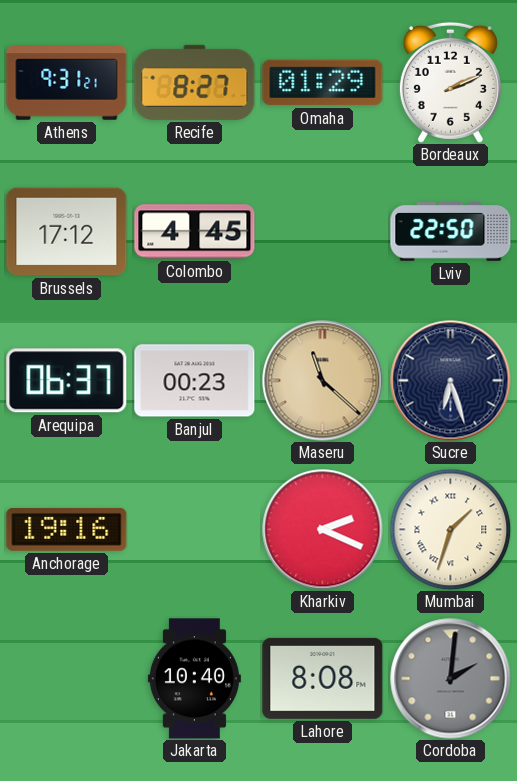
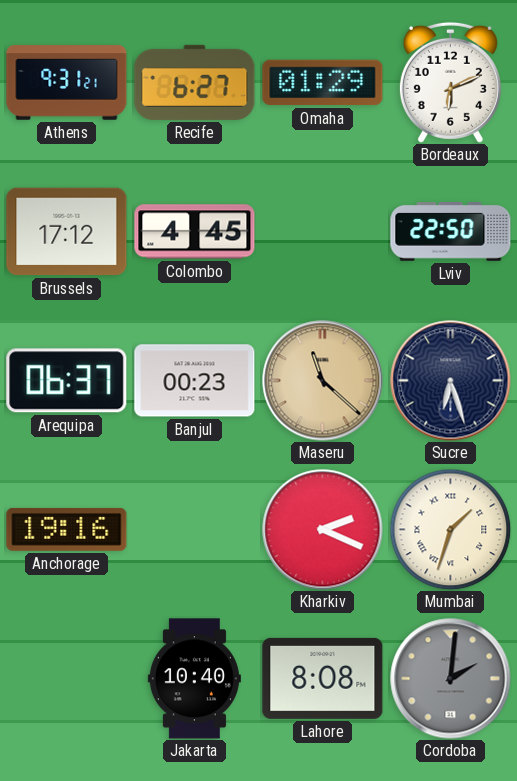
Recife: 8:27 -> 6:27 (195, 82)
Bordeaux: 2:11 -> 6:11 (450, 82)
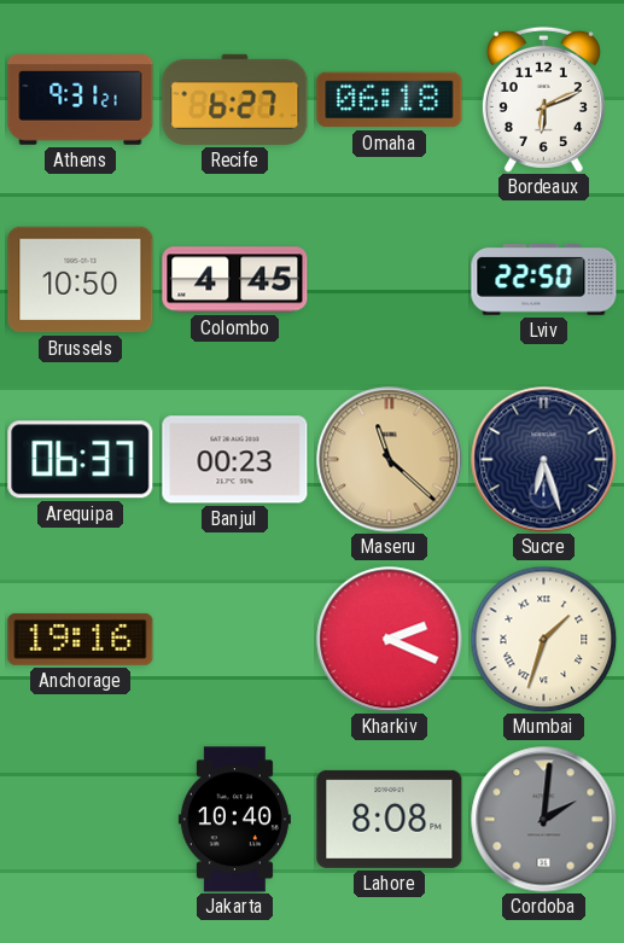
Omaha: 01:29 -> 06:18 (390, 100)
Brussels: 17:12 -> 10:50 (81, 280)
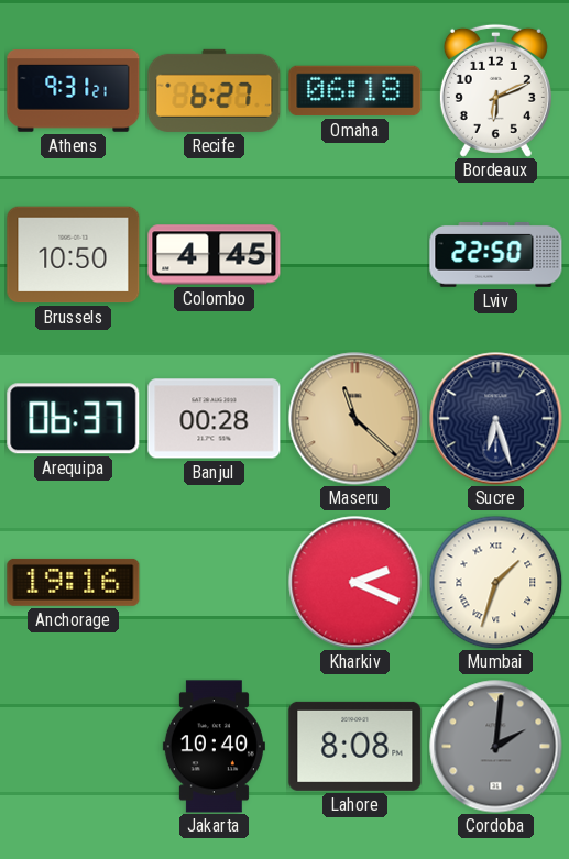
Banjul: 00:23 -> 00:28 (215, 419)
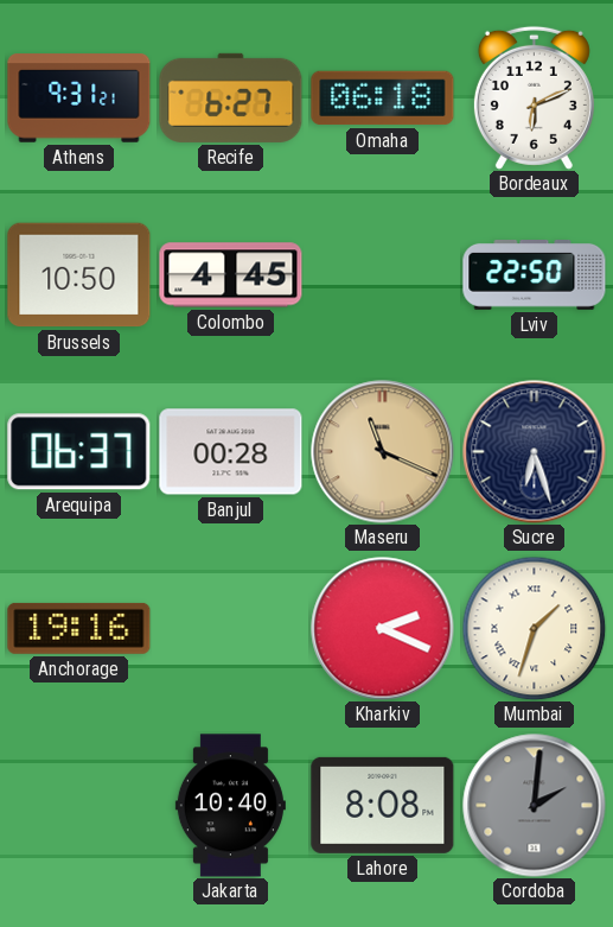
Maseru: 11:22 -> 11:19 (383, 452)
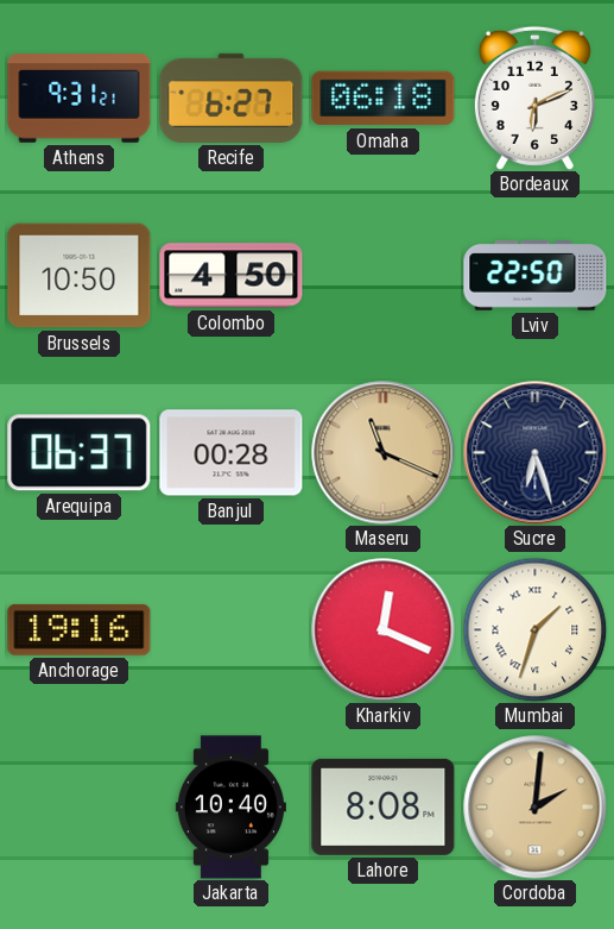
Colombo: 4:45 -> 4:50 (232, 276)
Kharkiv: 2:19 -> 12:19 (384, 630)
Cordoba dial: grey -> champagne (536, 808)
